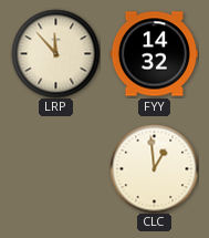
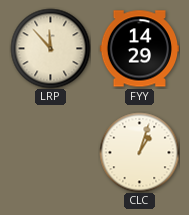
FYY: 14:32 -> 14:29 (139, 49)
CLC: 12:59 -> 1:03 (139, 152)
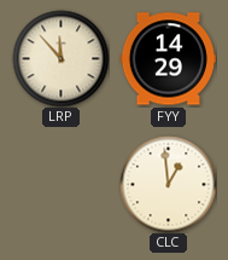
CLC: 1:03 -> 12:59 (168, 184)
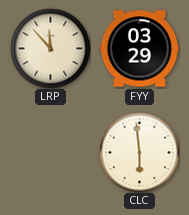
FYY: 14:29 -> 03:29 (139, 49)
CLC: 12:59 -> 5:59 (139, 152)
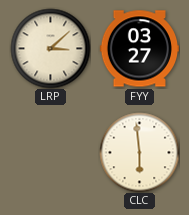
LRP: 11:53 -> 3:08 (50, 48)
FYY: 03:29 -> 03:27 (139, 49)
